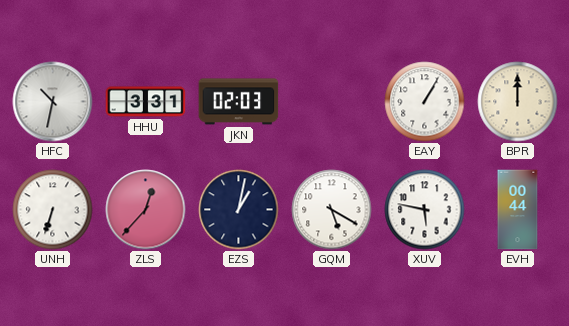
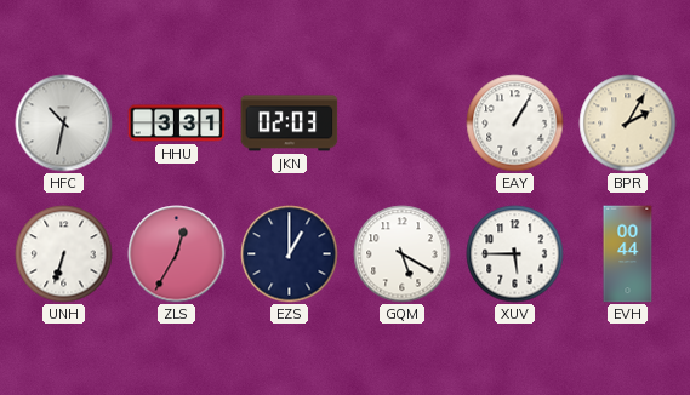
BPR: 12:00 -> 2:05 (628, 124)
ZLS: 12:37 -> 12:35 (177, 254)
EZS: 1:02 -> 1:00 (290, 254)
XUV: 5:47 -> 5:45 (515, 254)
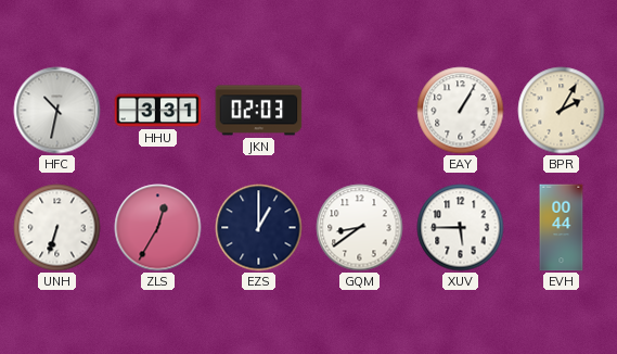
GQM: 5:20 -> 8:39 (360, 228)
